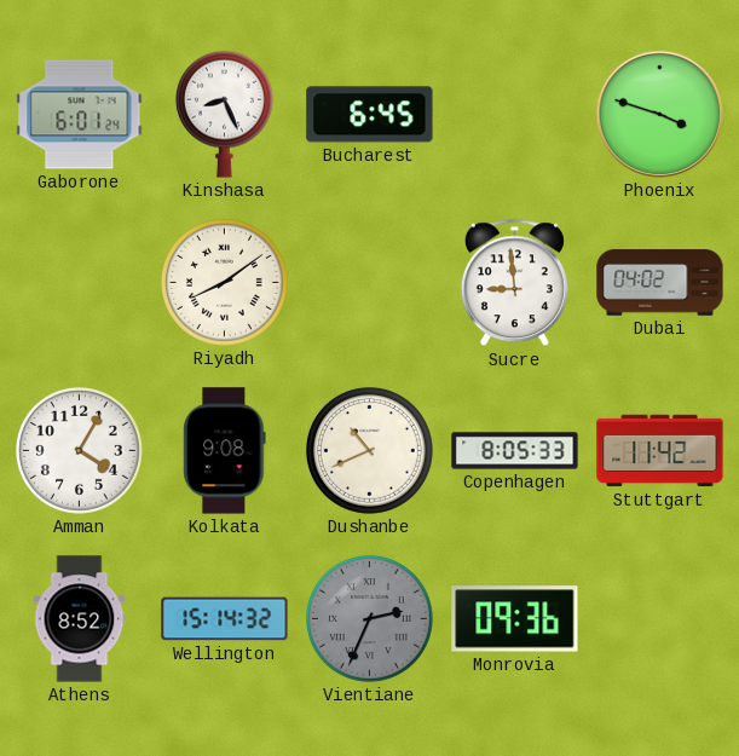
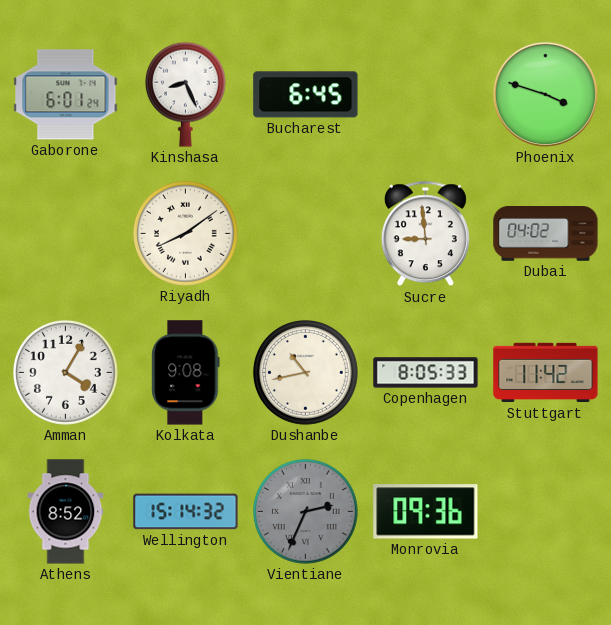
Dushanbe: 10:41 -> 10:43 (305, 372)
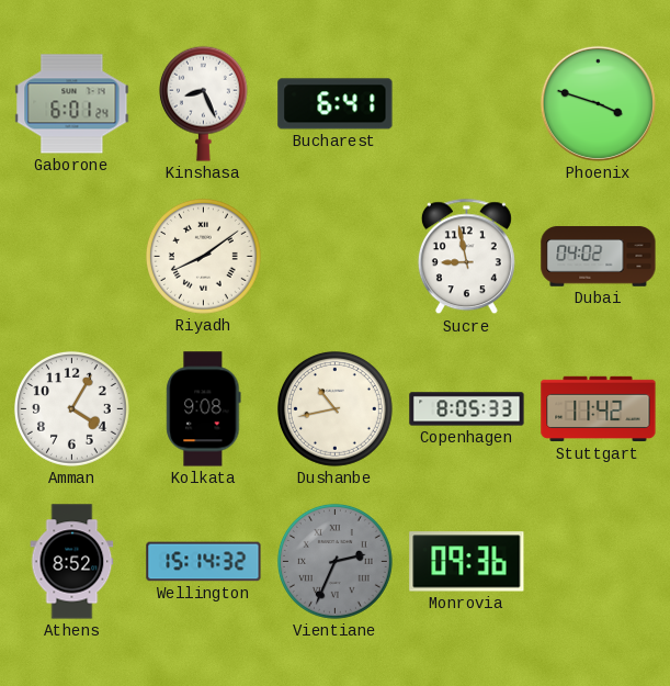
Bucharest: 6:45 -> 6:41 (336, 104)
Sucre: 8:59 -> 8:58 (466, 257)
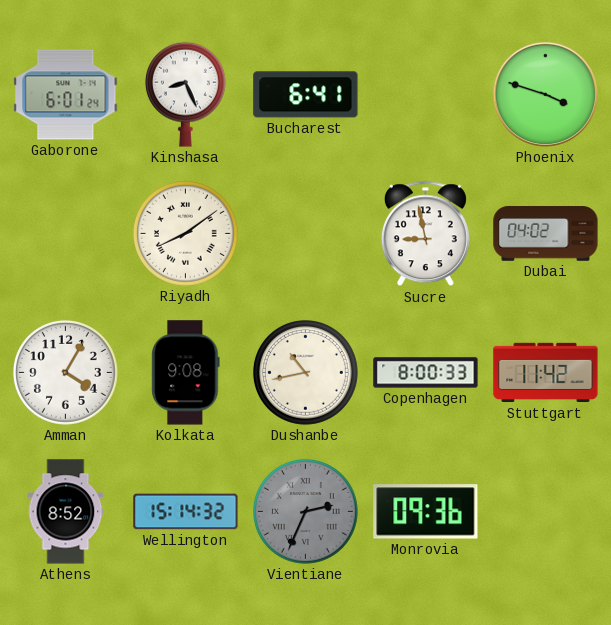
Copenhagen: 8:05 -> 8:00 (426, 373)
